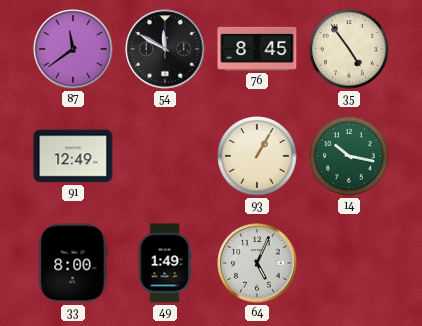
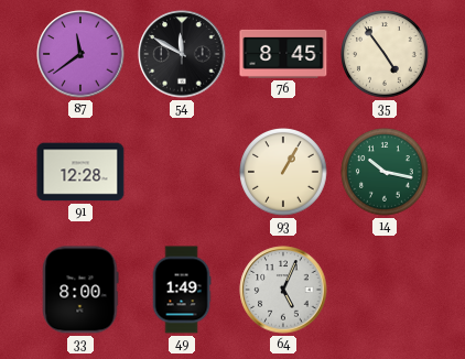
91: 12:49 -> 12:28 (80, 172)
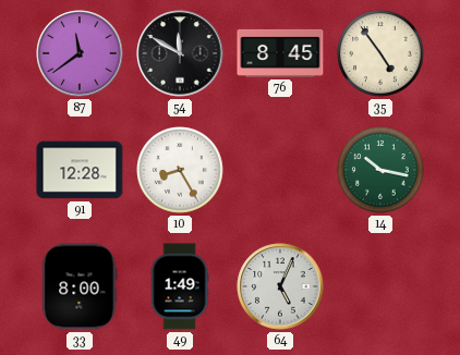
10: none -> 8:25 (180, 170)
93: 1:05 -> none (283, 172)
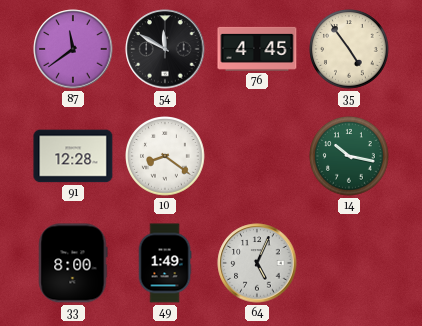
76: 8:45 -> 4:45 (257, 49)
10: 8:25 -> 8:21 (165, 156)
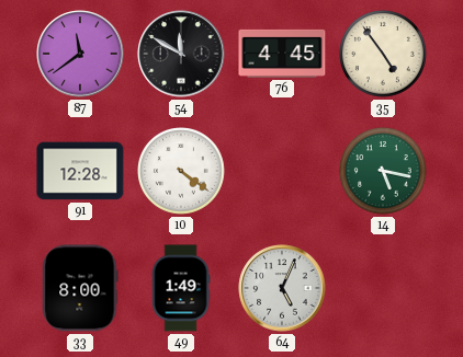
10: 8:21 -> 4:21 (181, 171)
14: 10:17 -> 5:17 (383, 171)
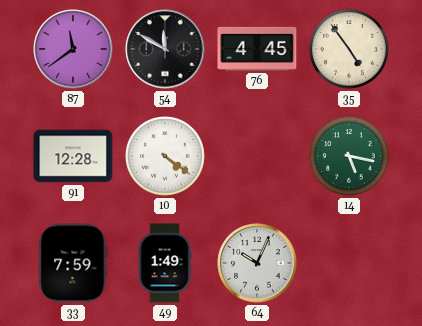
33: 8:00 -> 7:59 (73, 263)
64: 5:04 -> 10:04 (257, 263)
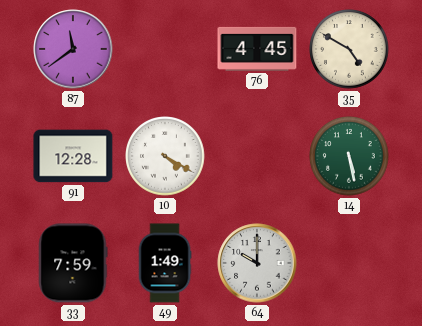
54: 11:50 -> none (165, 49)
35: 4:54 -> 4:50 (349, 49)
10: 4:21 -> 4:20 (165, 156)
14: 5:17 -> 5:28 (349, 156)
64: 10:04 -> 10:00 (257, 263)
